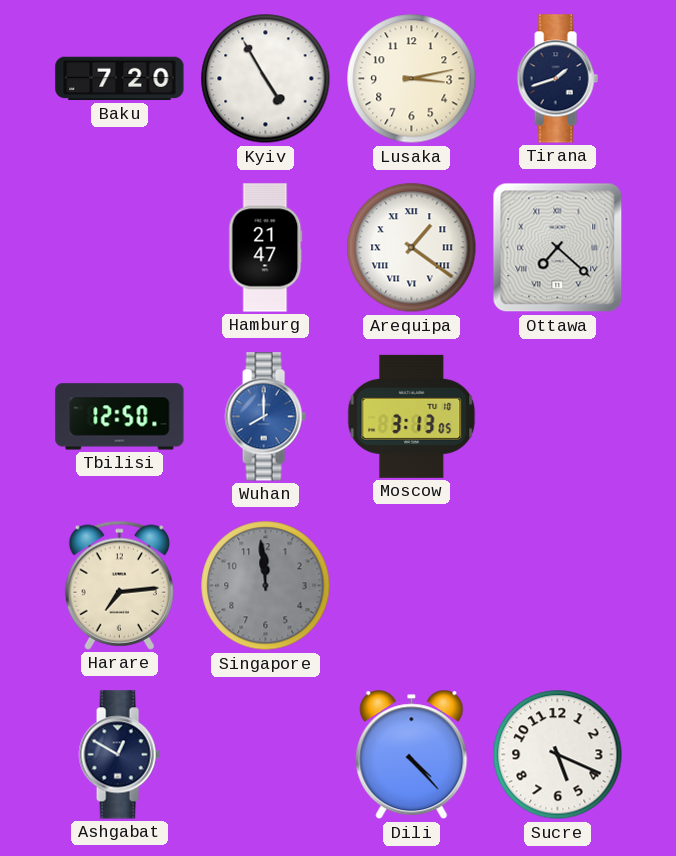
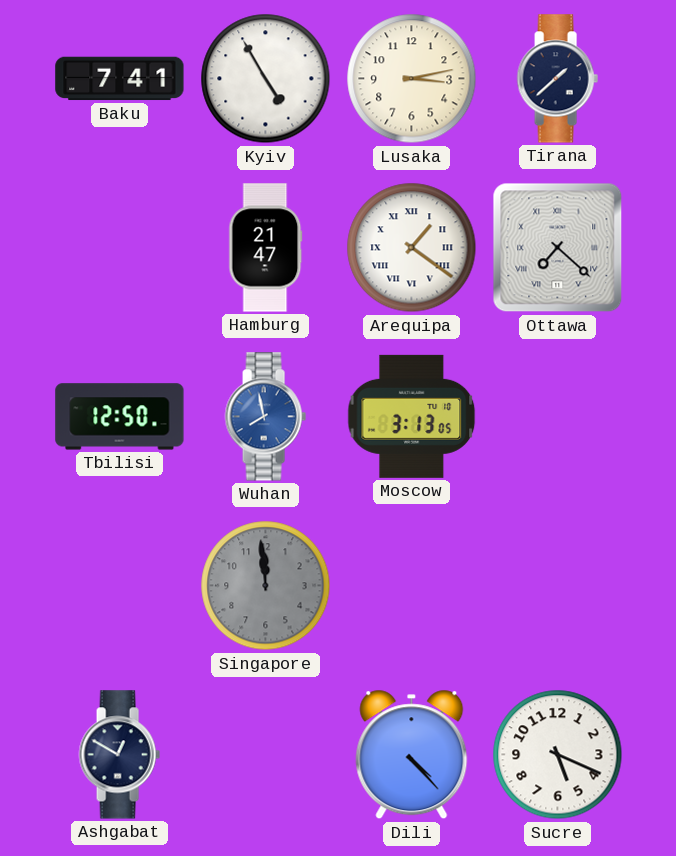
Baku: 7:20 -> 7:41 (120, 79)
Tirana: 1:42 -> 1:38 (557, 79)
Wuhan: 8:00 -> 7:58 (265, 417)
Harare: 7:14 -> none (119, 585)
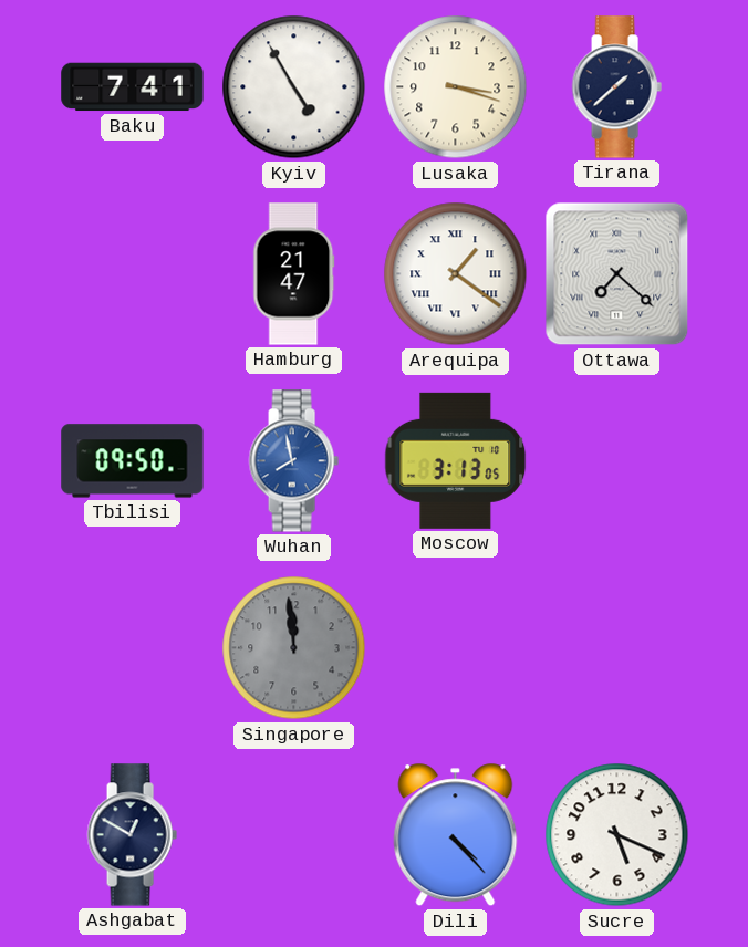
Lusaka: 3:13 -> 3:18 (456, 87)
Tbilisi: 12:50 -> 09:50 (133, 461)
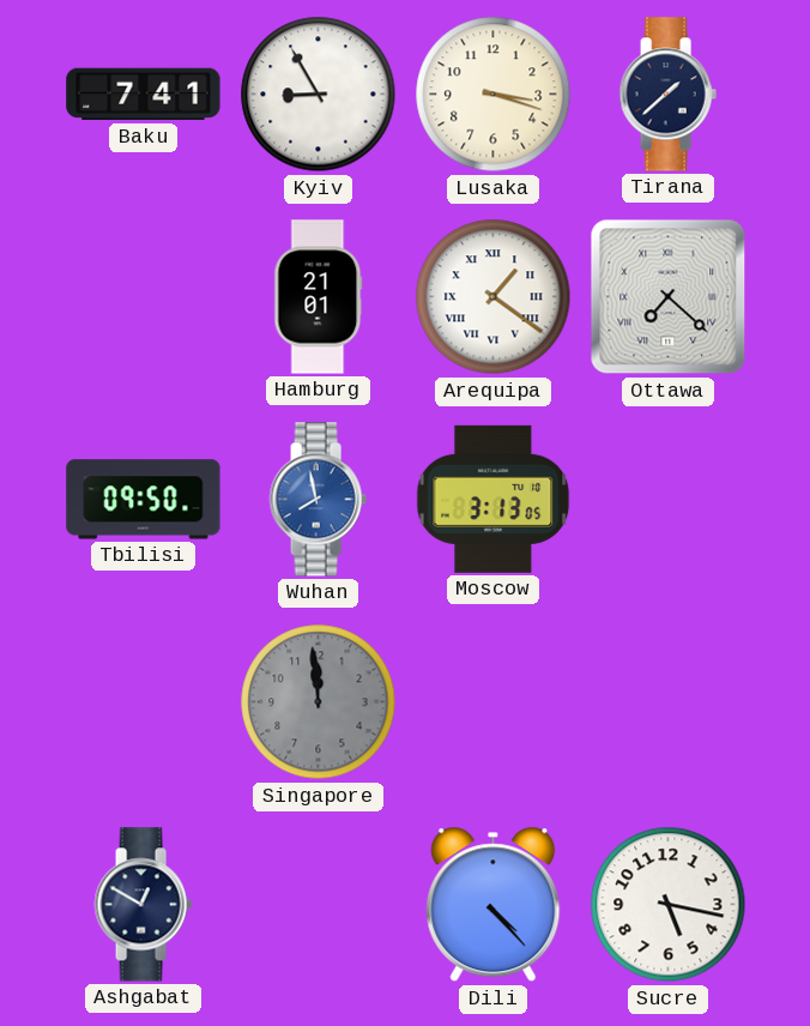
Kyiv: 4:55 -> 8:55 (319, 95)
Hamburg: 21:47 -> 21:01 (319, 297)
Sucre: 5:19 -> 5:17 (669, 905)
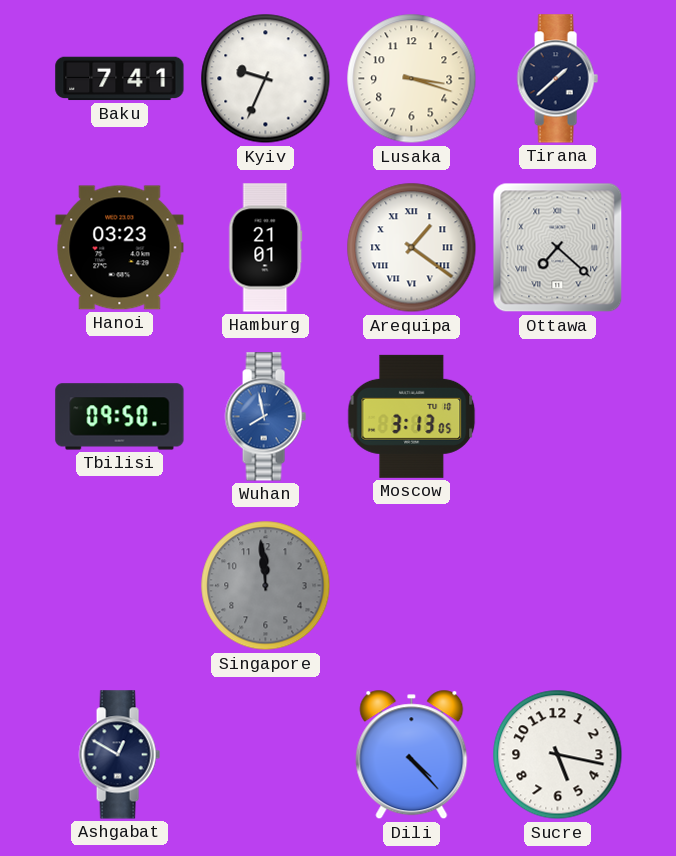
Kyiv: 8:55 -> 9:34 (266, 79)
Hanoi: none -> 03:23 (120, 248)
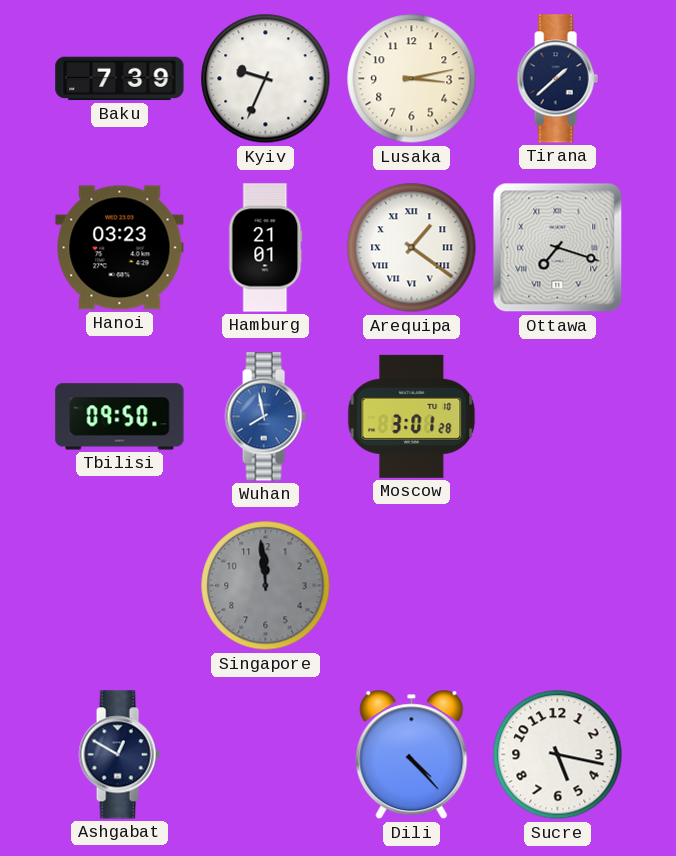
Baku: 7:41 -> 7:39 (120, 79)
Lusaka: 3:18 -> 3:13 (412, 79)
Ottawa: 7:22 -> 7:18 (558, 248)
Moscow: 3:13 -> 3:01 (412, 416)
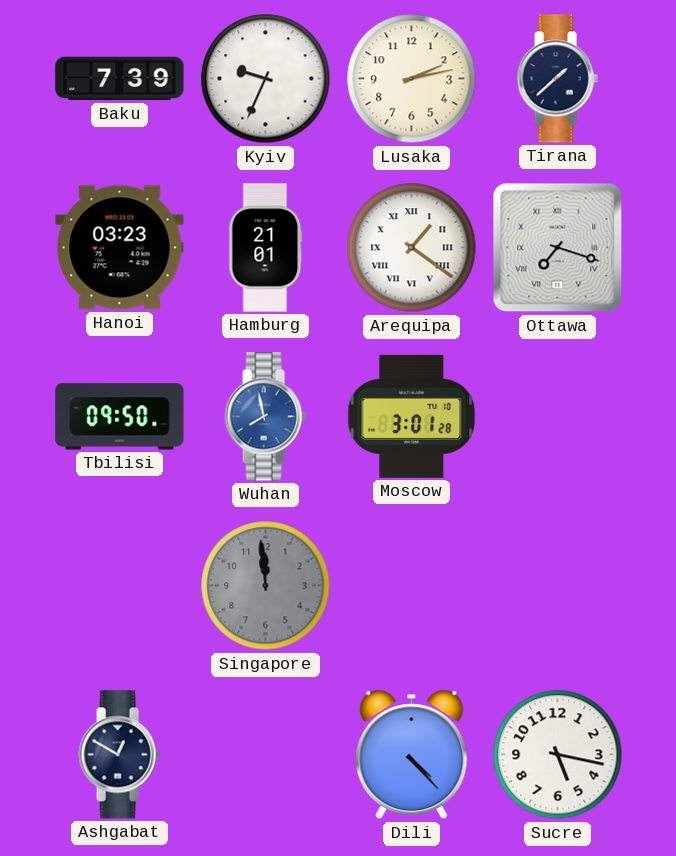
Lusaka: 3:13 -> 2:13 (412, 79)
